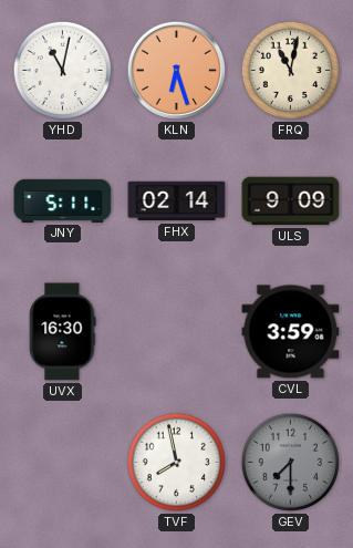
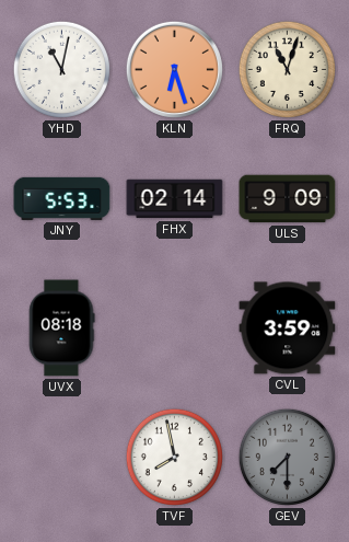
FRQ: 11:02 -> 11:03 (287, 69)
JNY: 5:11 -> 5:53 (62, 198)
UVX: 16:30 -> 08:18 (62, 328)
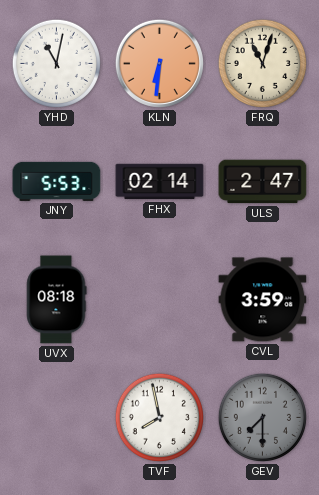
KLN: 6:27 -> 6:31 (159, 63)
ULS: 9:09 -> 2:47 (263, 182)
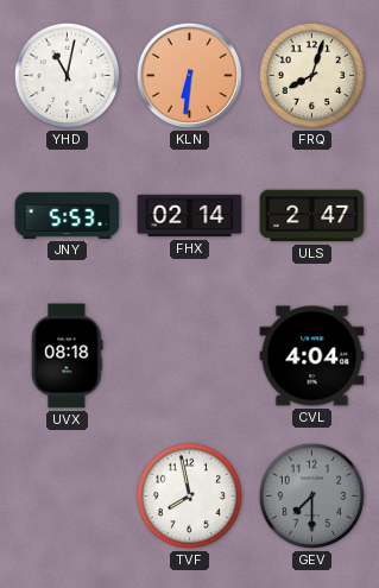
FRQ: 11:03 -> 8:03 (311, 75)
CVL: 3:59 -> 4:04 (312, 356)
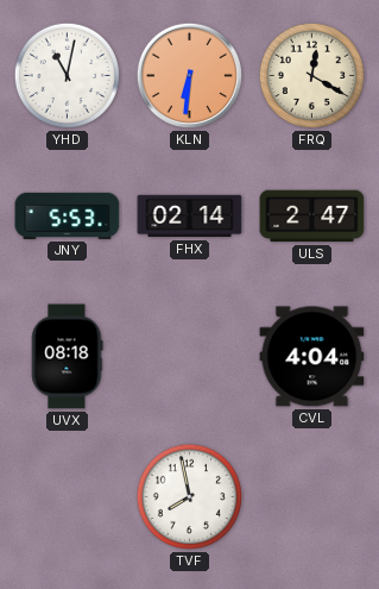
FRQ: 8:03 -> 12:20 (311, 75)
GEV: 7:30 -> none (311, 495)
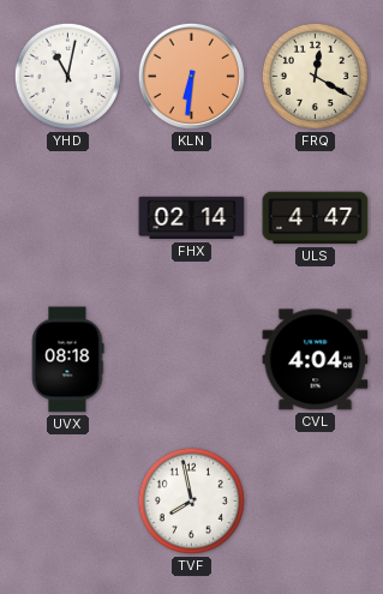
JNY: 5:53 -> none (68, 215)
ULS: 2:47 -> 4:47 (316, 218)
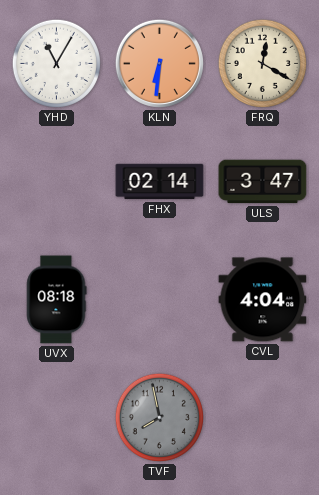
YHD: 11:02 -> 11:05 (56, 63)
ULS: 4:47 -> 3:47 (263, 182)
TVF dial: white -> grey (159, 417)
